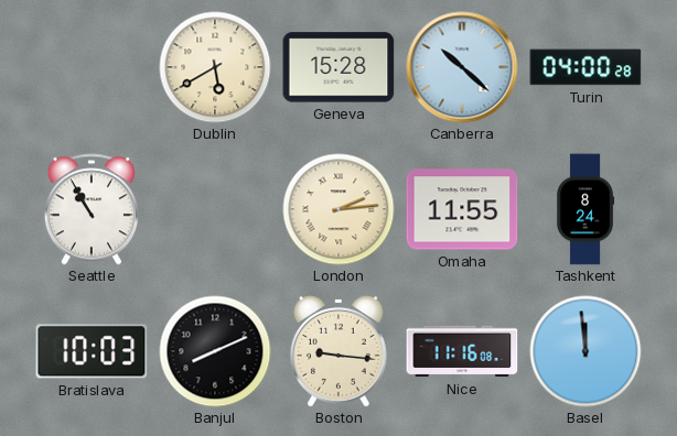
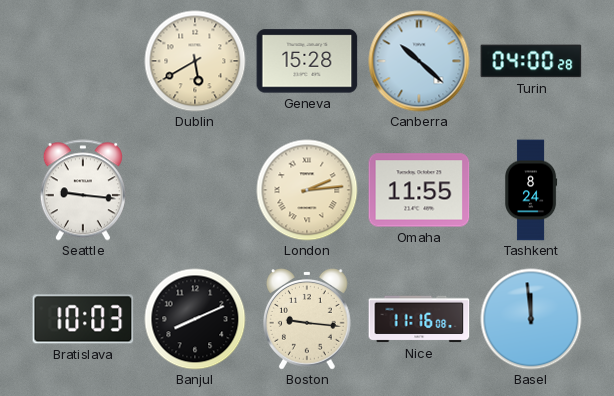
Seattle: 10:55 -> 9:16 (83, 190)
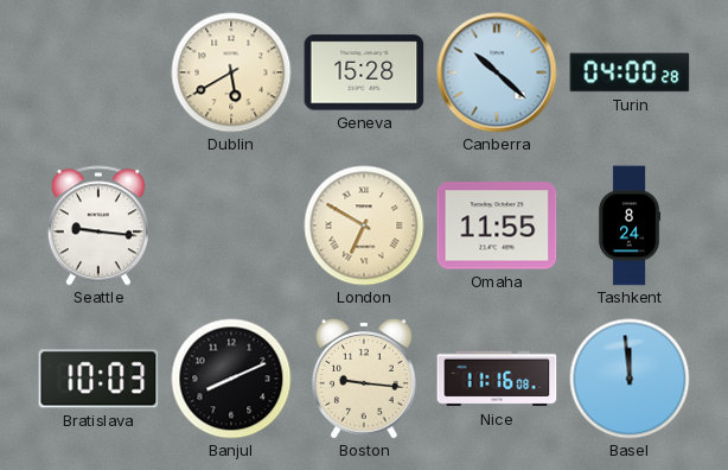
London: 2:14 -> 6:50 (364, 226)
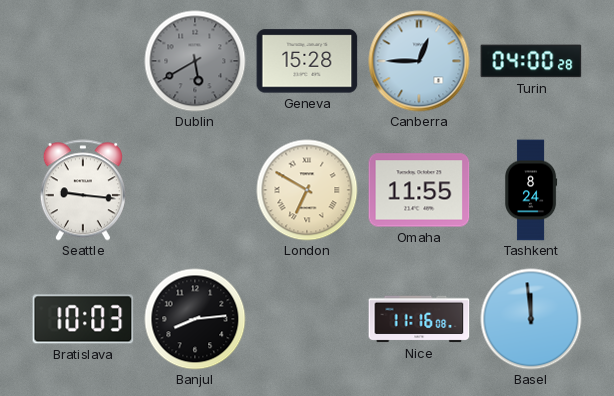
Dublin dial: cream -> grey (195, 61)
Canberra: 10:22 -> 12:45 (419, 61)
Banjul: 8:11 -> 8:14 (195, 319)
Boston: 9:16 -> none (364, 380)
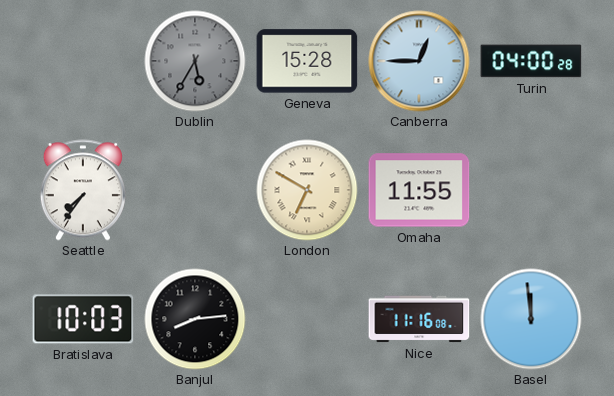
Dublin: 5:40 -> 5:35 (195, 61)
Seattle: 9:16 -> 7:36 (83, 190)
Tashkent: 8:24 -> none (532, 190)
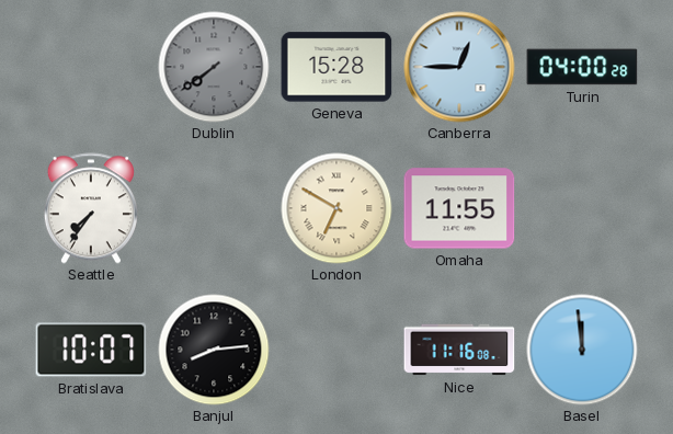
Dublin: 5:35 -> 7:39 (214, 67)
Bratislava: 10:03 -> 10:07 (91, 350)
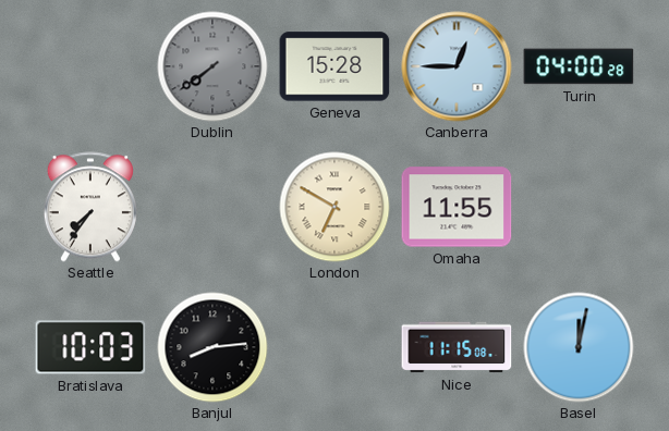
Bratislava: 10:07 -> 10:03 (90, 347)
Nice: 11:16 -> 11:15 (457, 347)
Basel: 11:59 -> 12:02 (579, 347)
